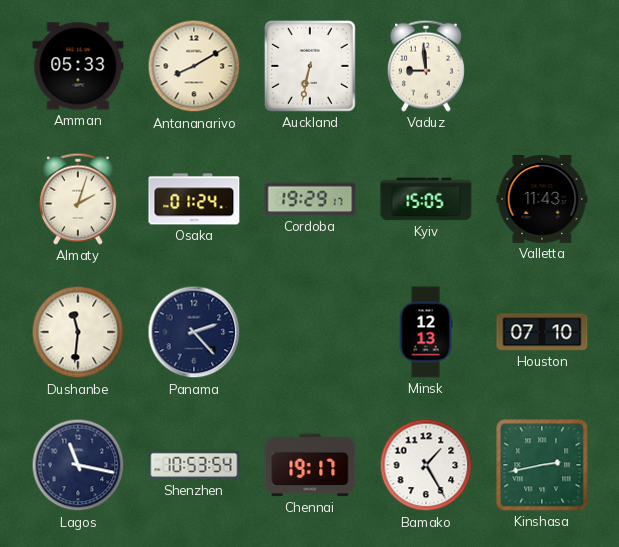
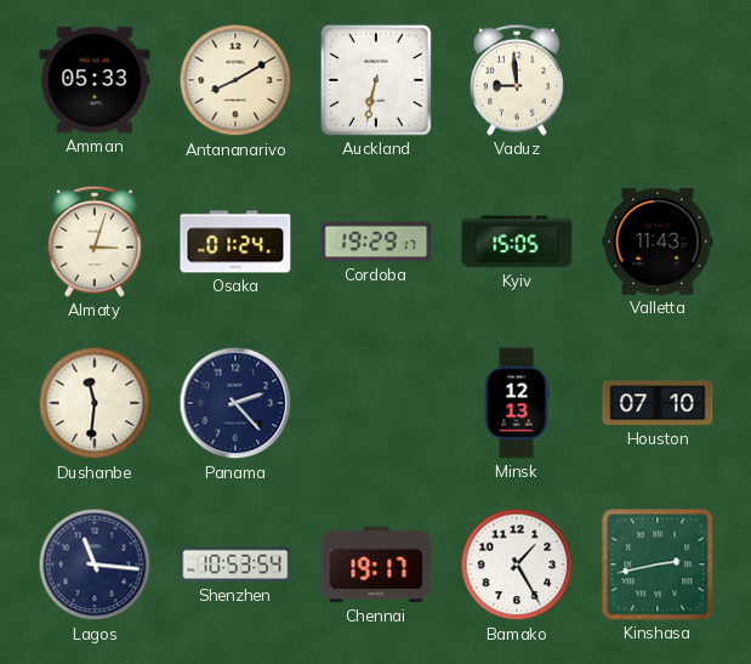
Almaty: 2:03 -> 3:03 (95, 242)
Lagos: 11:17 -> 11:16 (95, 564)
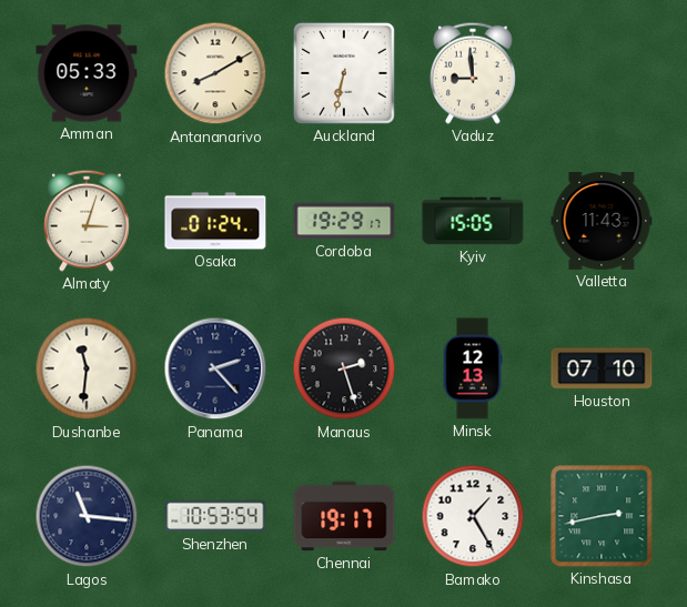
Manaus: none -> 2:27 (344, 368)
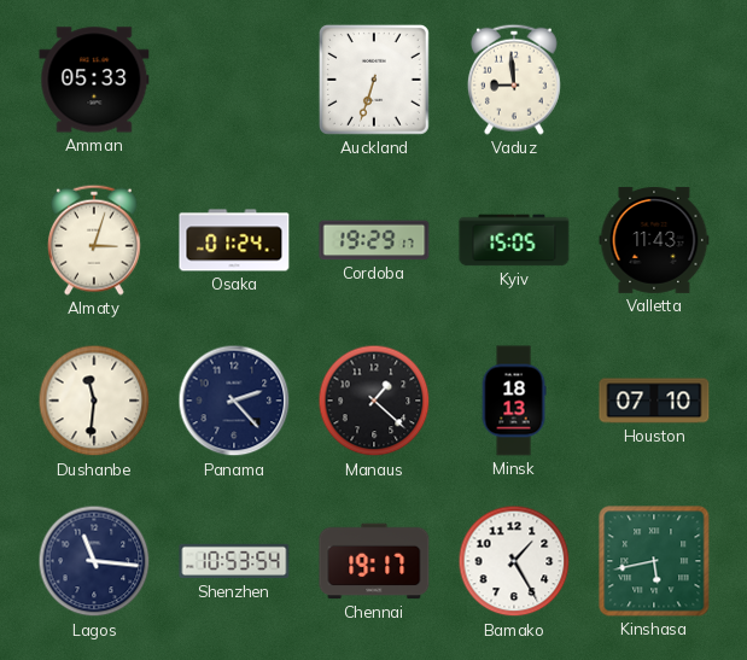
Antananarivo: 8:10 -> none (215, 73)
Auckland: 6:32 -> 6:33 (374, 80)
Manaus: 2:27 -> 1:22 (374, 401)
Minsk: 12:13 -> 18:13 (514, 401)
Kinshasa: 2:43 -> 5:43 (654, 561)
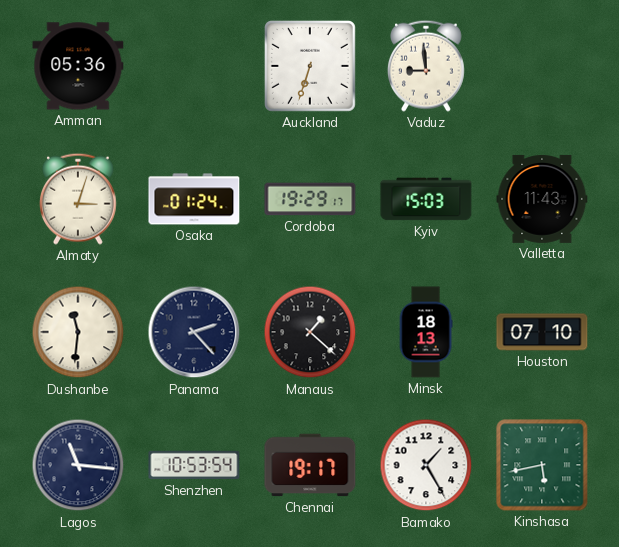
Amman: 05:33 -> 05:36 (78, 66)
Kyiv: 15:05 -> 15:03 (426, 199)
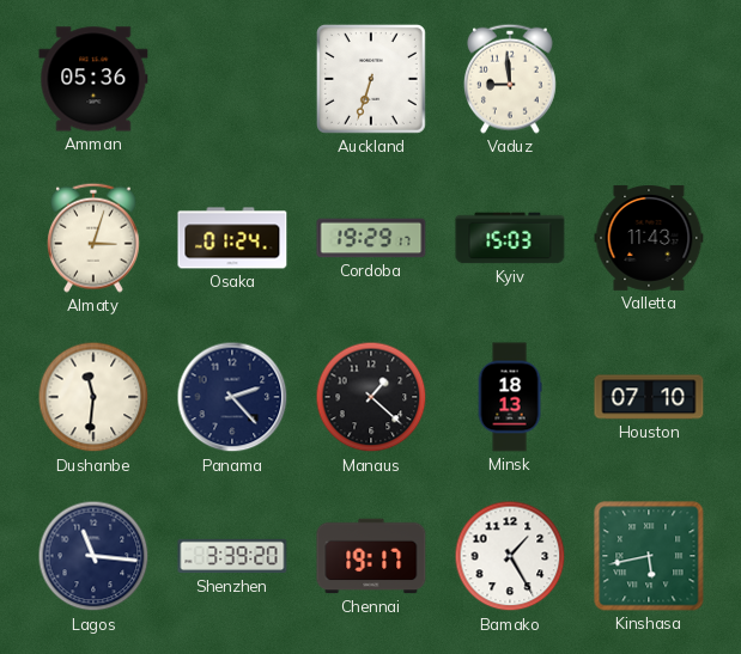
Shenzhen: 10:53 -> 3:39 (232, 556)
